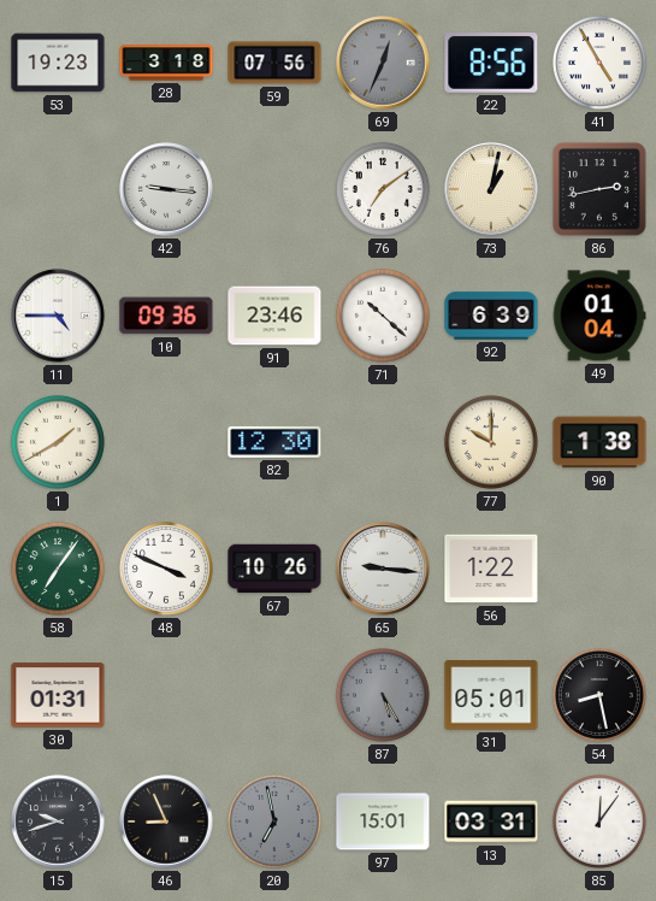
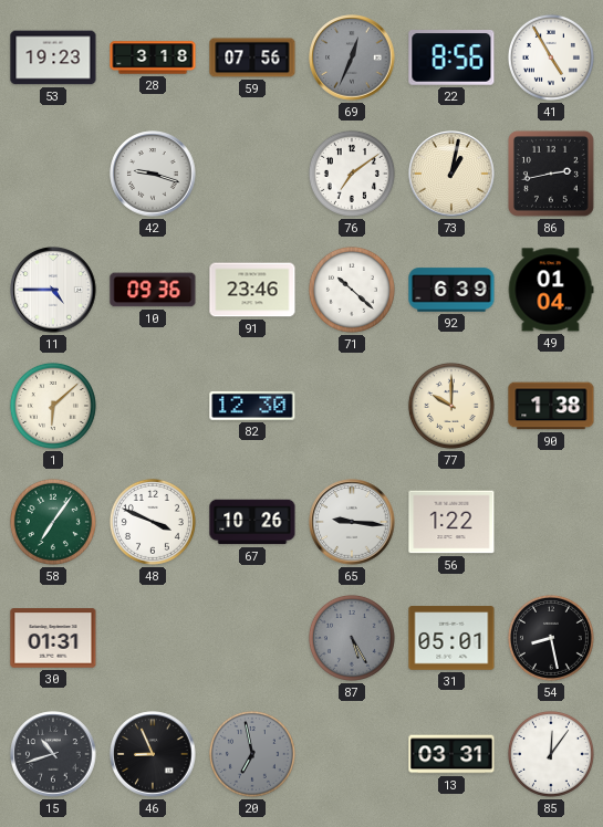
42: 9:16 -> 9:18 (153, 174)
1: 1:40 -> 6:08 (53, 406)
15: 9:42 -> 10:42 (53, 754)
97: 15:01 -> none (383, 821)
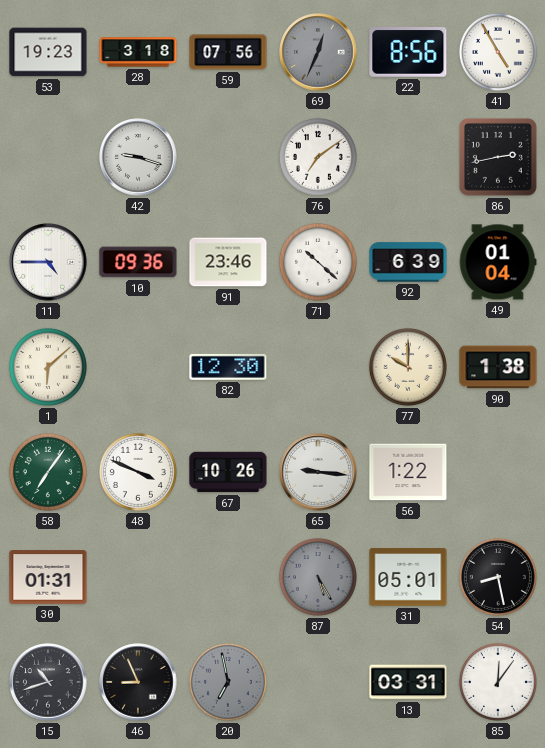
73: 1:02 -> none (451, 174)
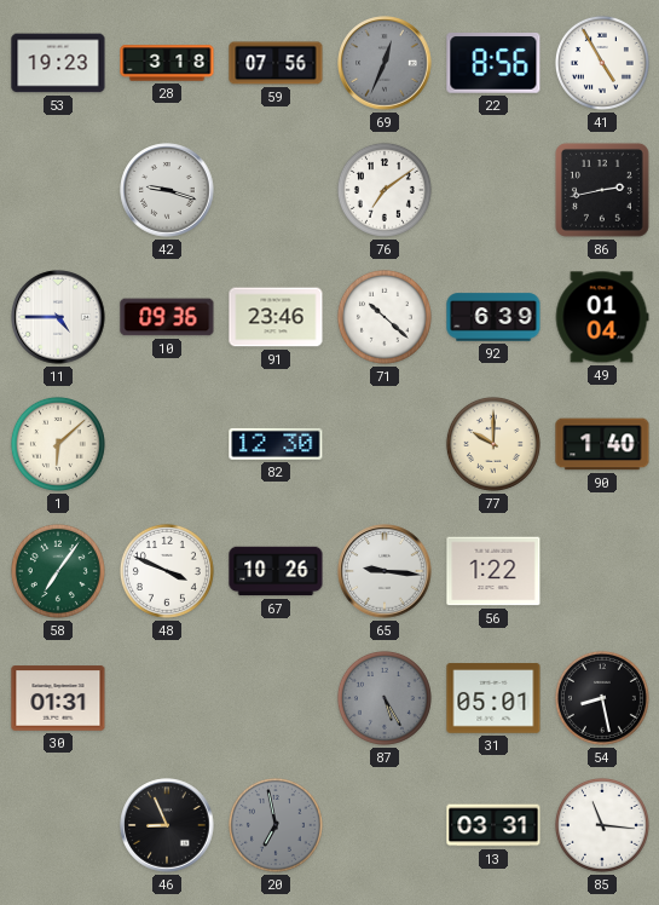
90: 1:38 -> 1:40 (602, 444)
15: 10:42 -> none (48, 682)
85: 12:06 -> 11:16 (602, 825)
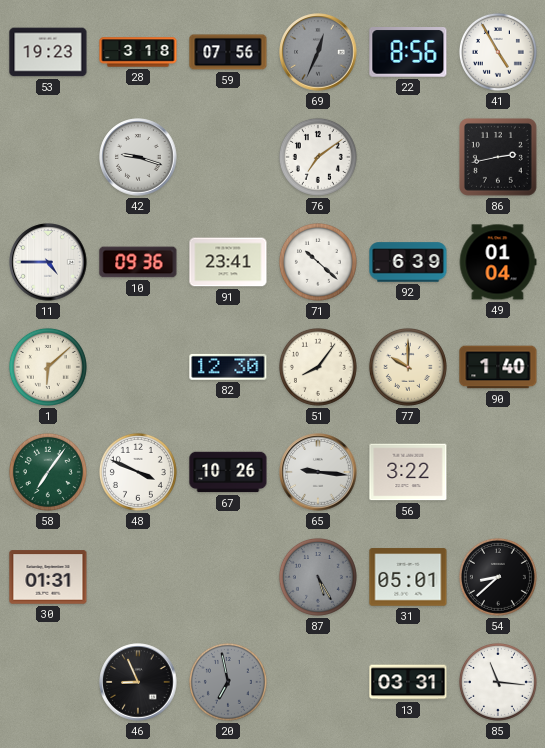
91: 23:46 -> 23:41 (228, 262)
51: none -> 8:06 (318, 367)
56: 1:22 -> 3:22 (408, 472)
54: 8:28 -> 8:38 (498, 577)
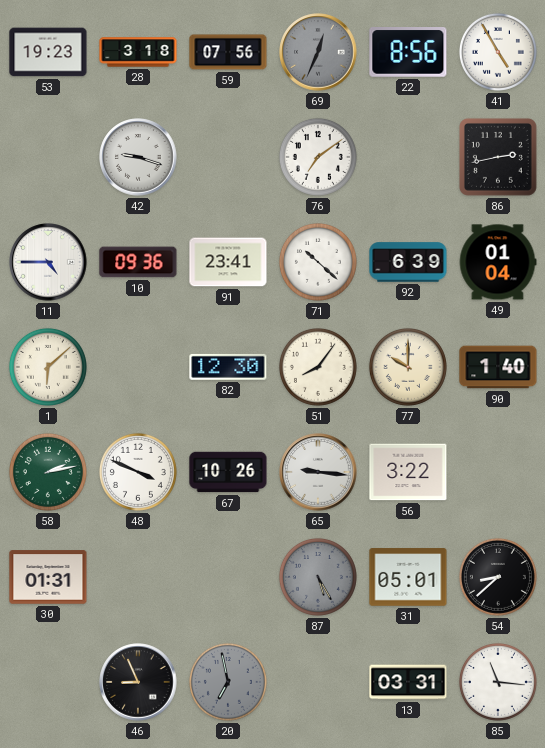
58: 7:06 -> 2:13 (48, 472)
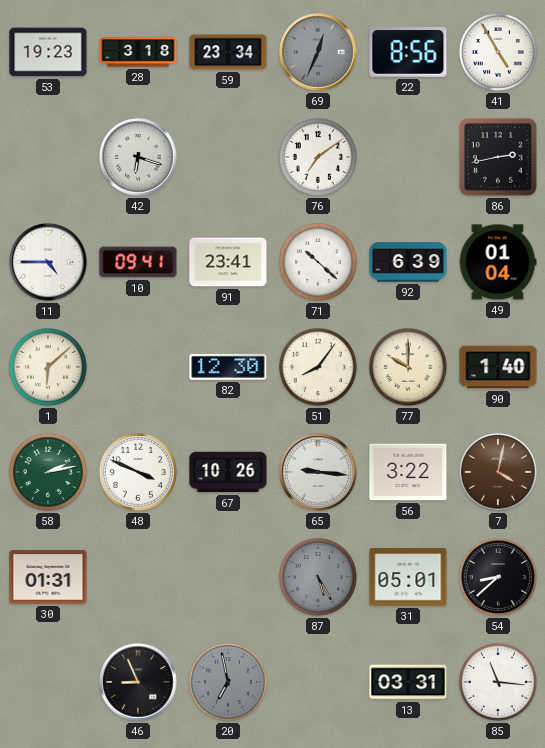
59: 07:56 -> 23:34 (228, 52)
42: 9:18 -> 6:18 (138, 157)
10: 09:36 -> 09:41 (138, 262)
7: none -> 4:02 (498, 472)
